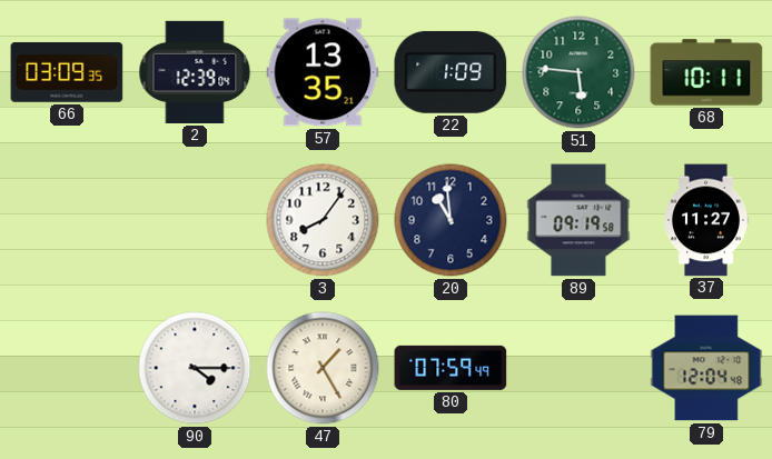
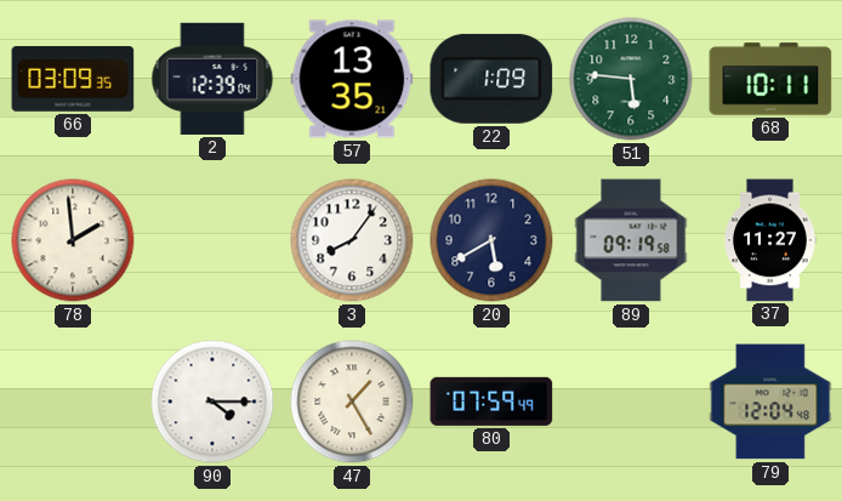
78: none -> 1:59 (73, 240)
20: 10:59 -> 5:40 (491, 240)
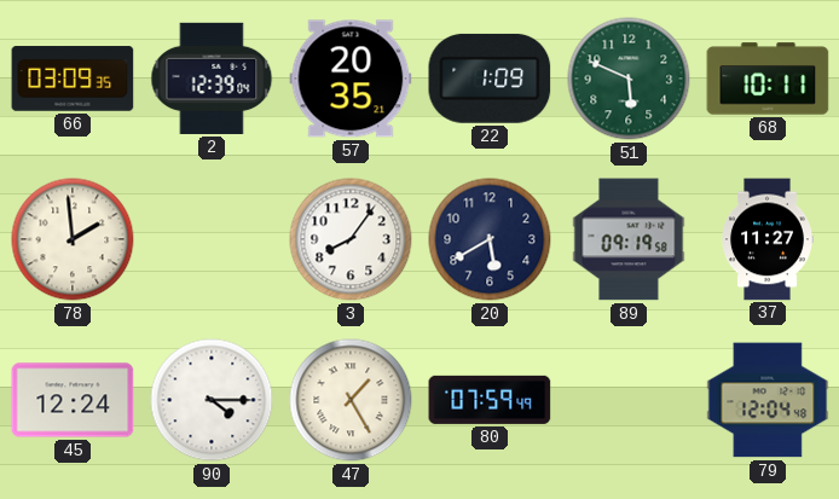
57: 13:35 -> 20:35 (351, 79)
51: 5:46 -> 5:49 (629, 79)
45: none -> 12:24 (73, 400)
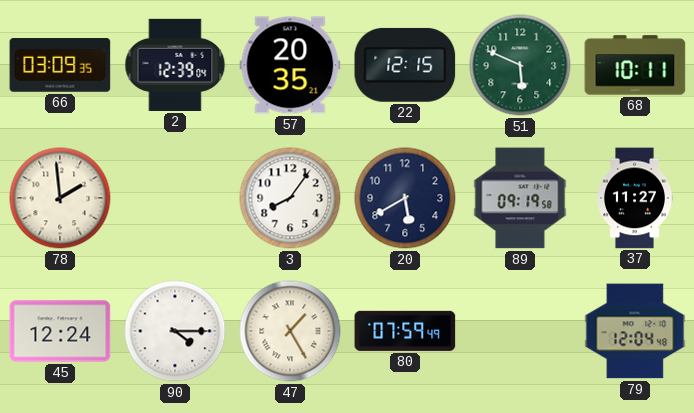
22: 1:09 -> 12:15 (405, 65)
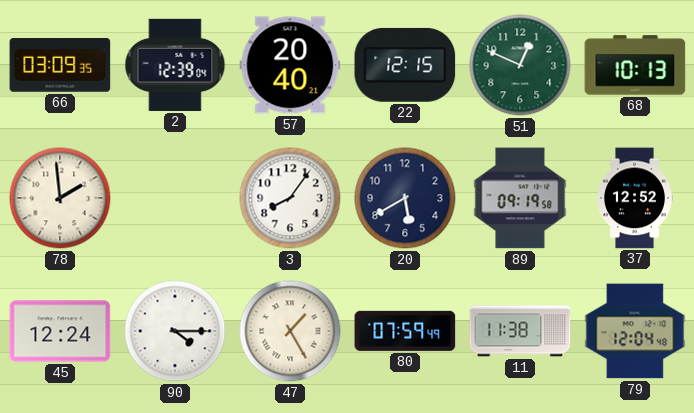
57: 20:35 -> 20:40 (290, 65)
51: 5:49 -> 12:49 (520, 65)
68: 10:11 -> 10:13 (635, 65)
37: 11:27 -> 12:52 (635, 198)
11: none -> 11:38 (520, 331)
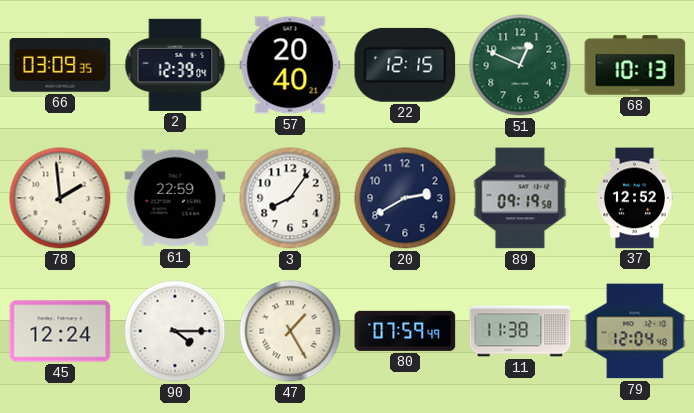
61: none -> 22:59 (175, 198)
20: 5:40 -> 2:40 (405, 198)
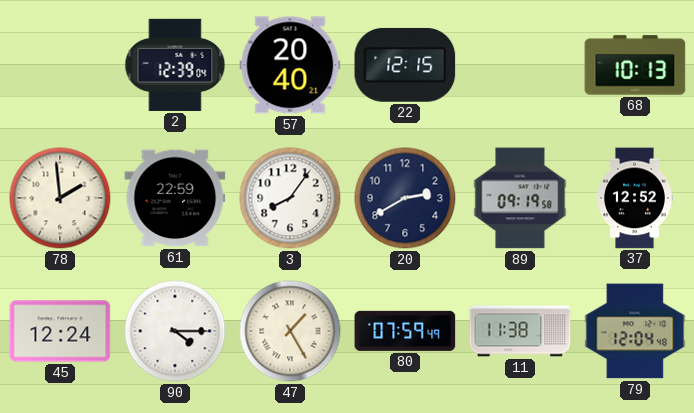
66: 03:09 -> none (60, 65)
51: 12:49 -> none (520, 65)
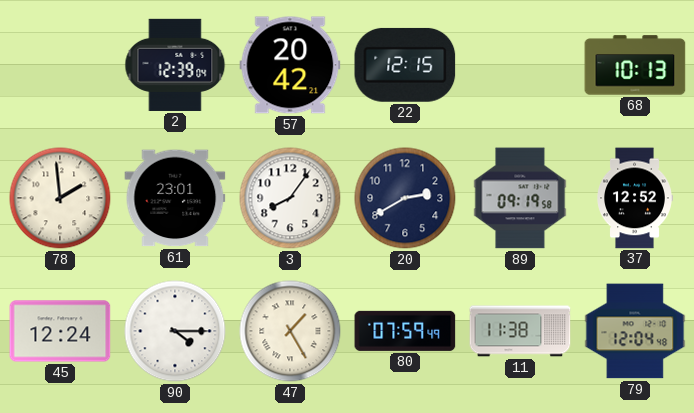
57: 20:40 -> 20:42 (290, 65)
61: 22:59 -> 23:01 (175, 198)
